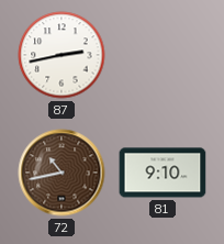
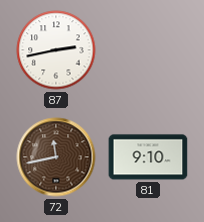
72: 10:43 -> 11:43 (56, 157)
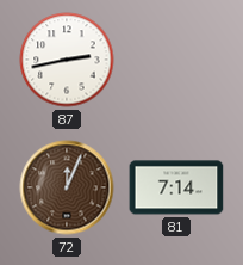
72: 11:43 -> 12:04 (67, 187)
81: 9:10 -> 7:14 (176, 187)
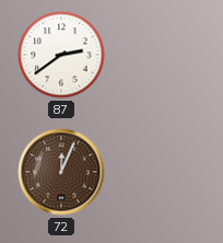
87: 2:43 -> 2:39 (61, 55)
81: 7:14 -> none (176, 187)
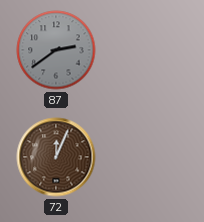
87 dial: white -> grey (56, 50)
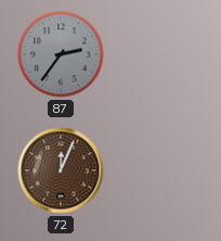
87: 2:39 -> 2:36 (61, 54)
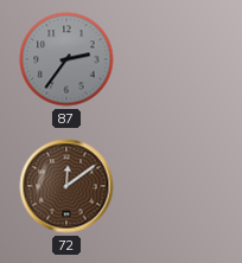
72: 12:04 -> 12:09 (66, 186)
